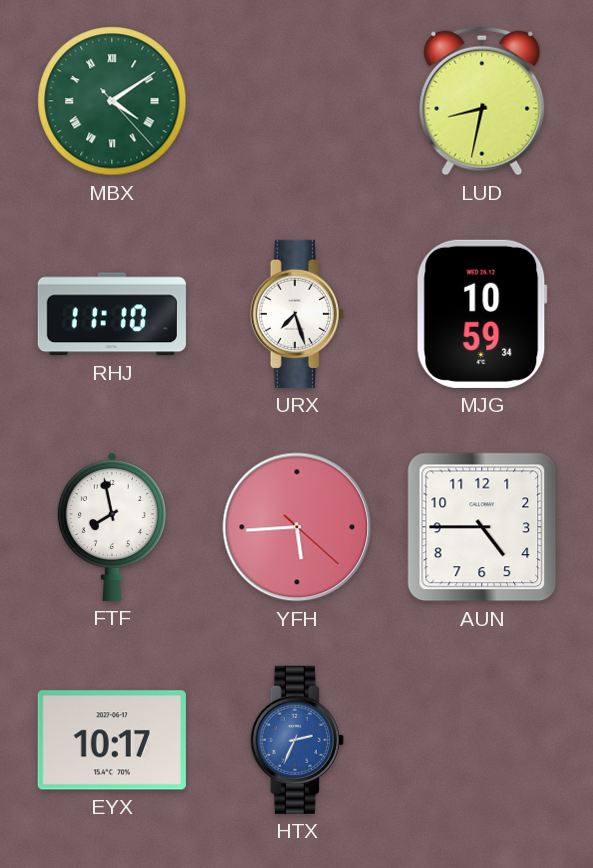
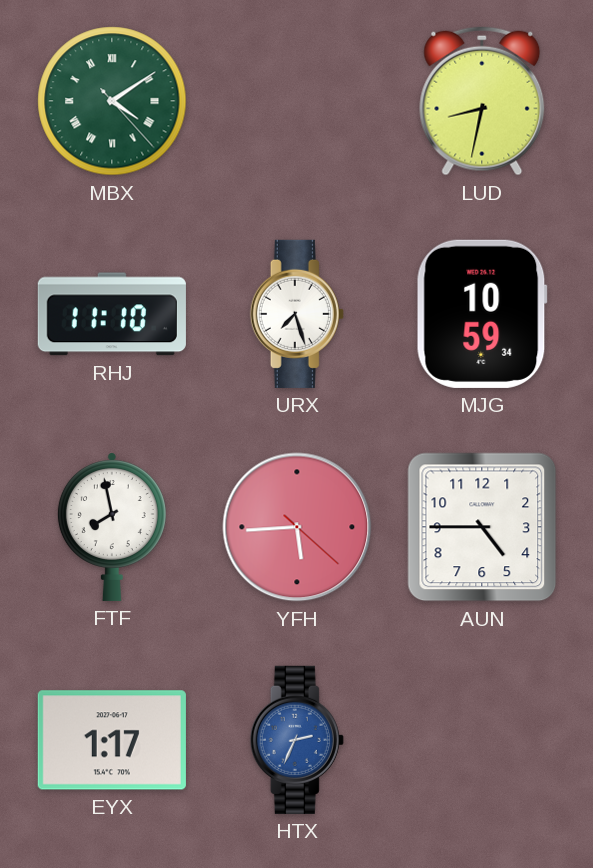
EYX: 10:17 -> 1:17 (112, 740)
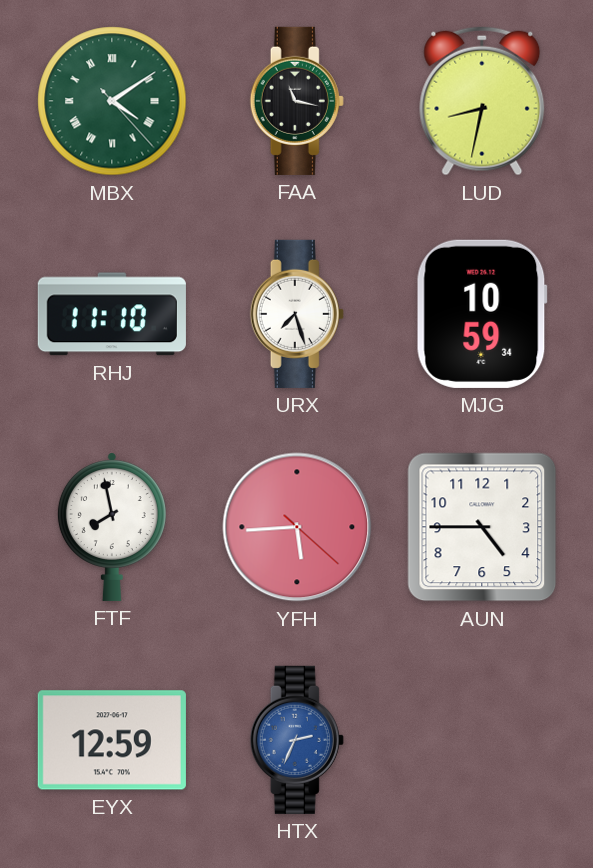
FAA: none -> 11:17 (297, 101)
EYX: 1:17 -> 12:59 (112, 740)
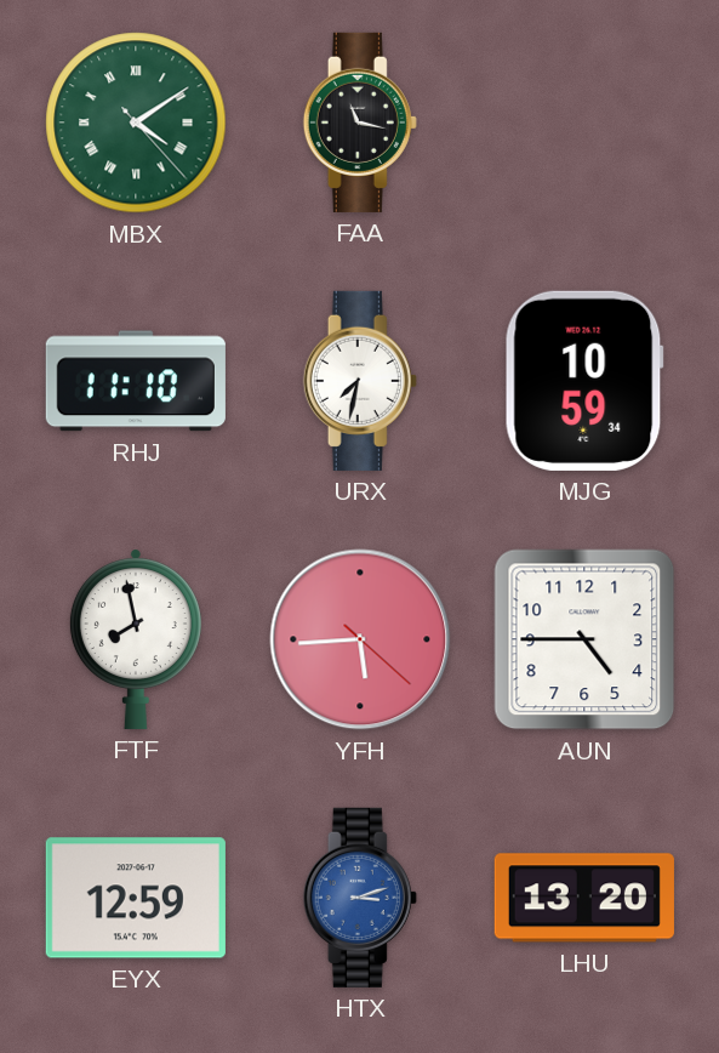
LUD: 8:32 -> none (482, 101)
URX: 7:27 -> 7:32 (360, 381)
HTX: 2:34 -> 3:12 (360, 898)
LHU: none -> 13:20 (584, 898)
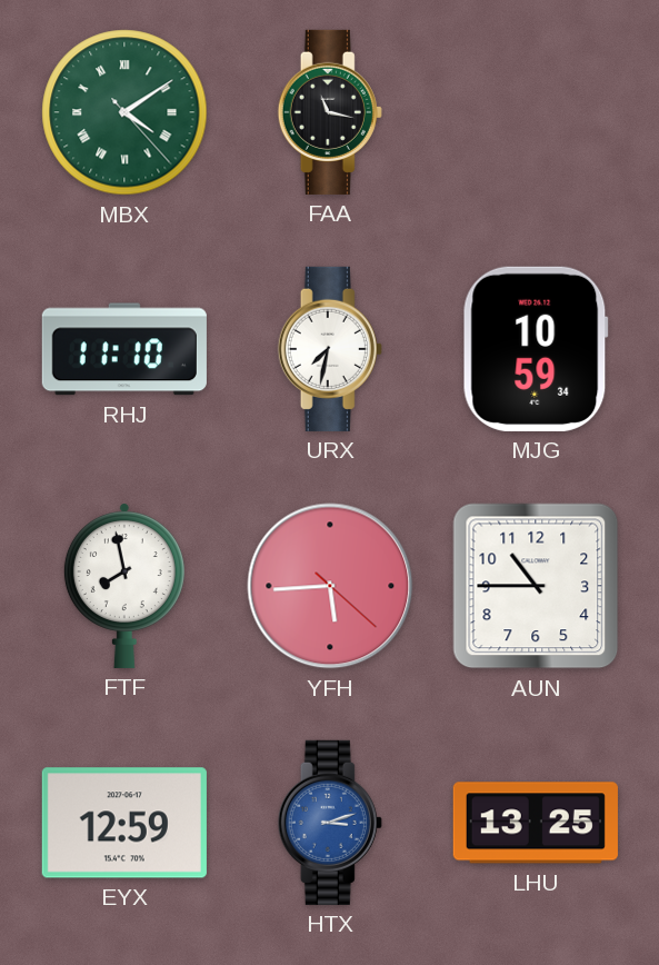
AUN: 4:45 -> 10:45 (536, 586)
LHU: 13:20 -> 13:25 (536, 823)
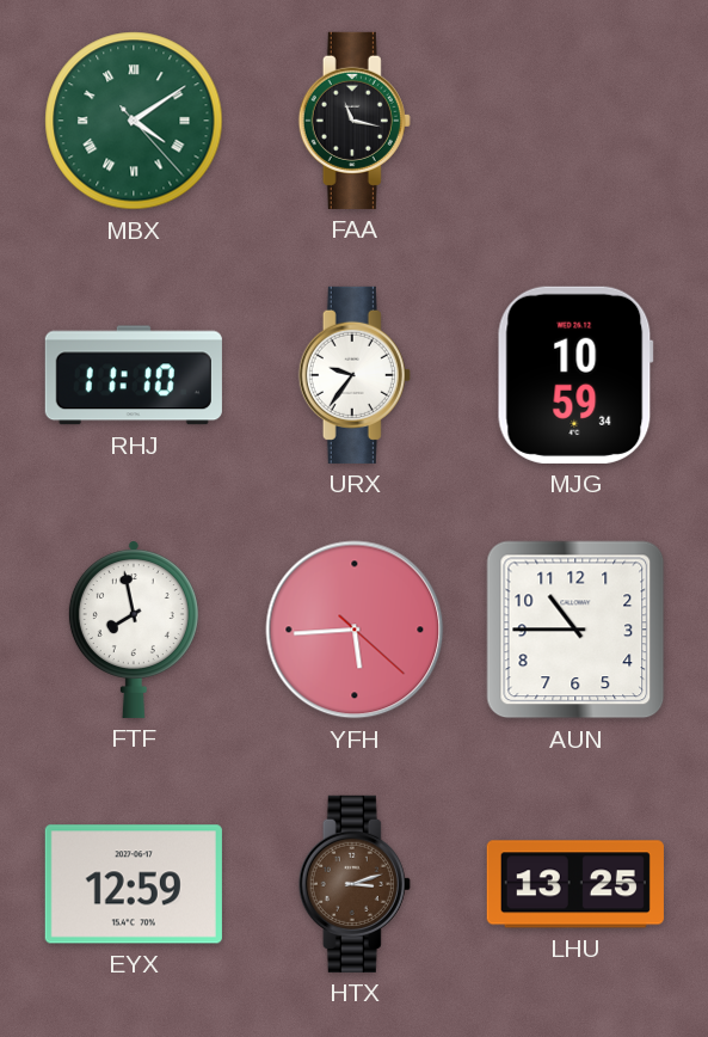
URX: 7:32 -> 9:36 (355, 375)
HTX dial: blue -> brown (355, 884)
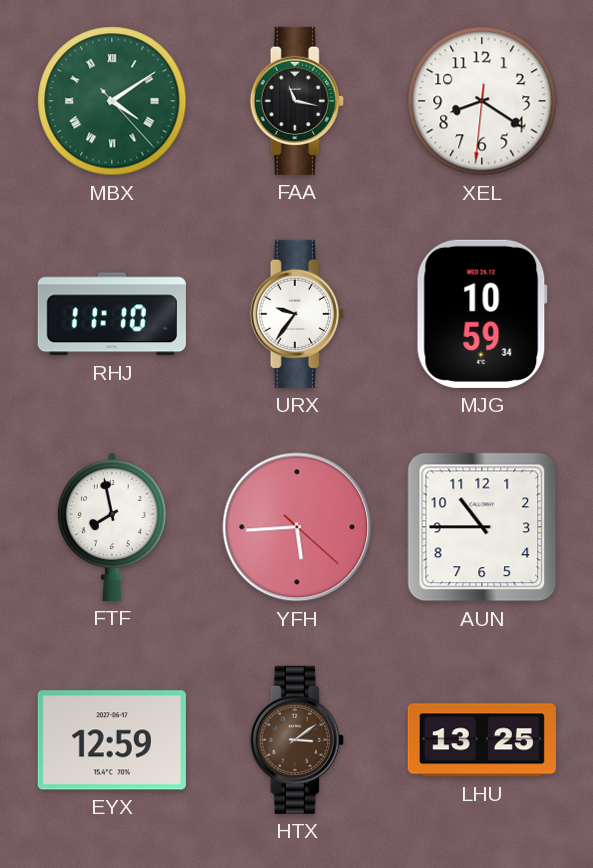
XEL: none -> 8:20 (482, 101)
HTX: 3:12 -> 3:09 (297, 740)
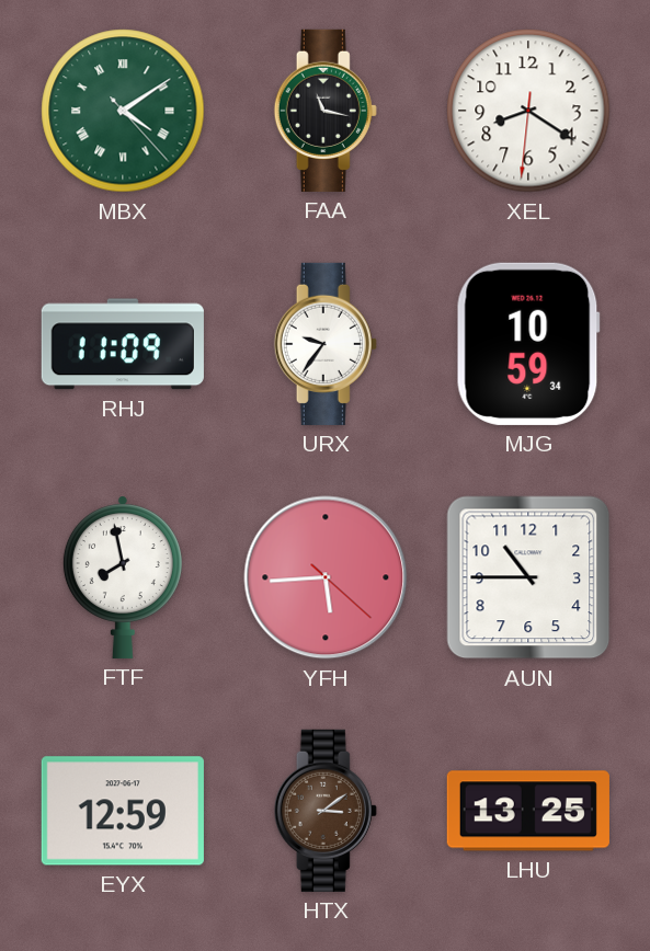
RHJ: 11:10 -> 11:09 (123, 344)
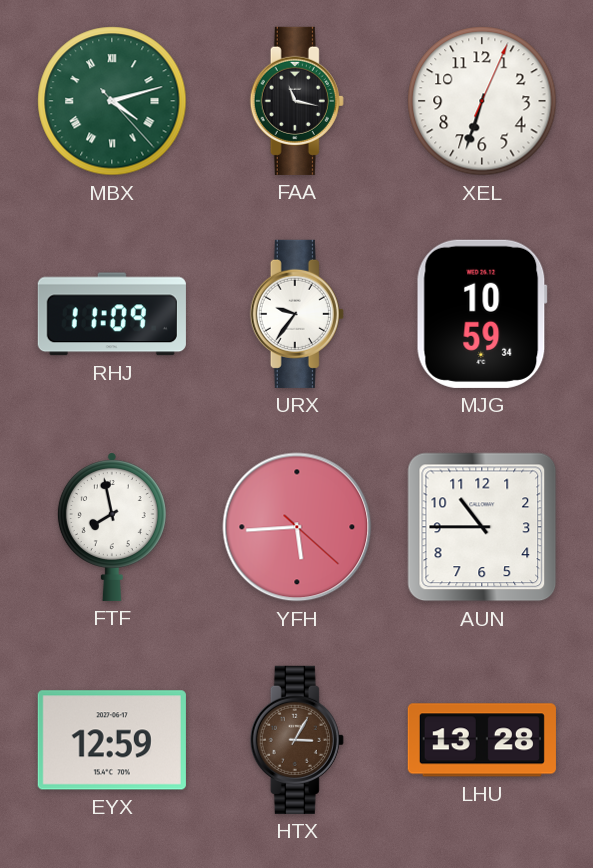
MBX: 4:09 -> 4:12 (112, 101)
XEL: 8:20 -> 6:33 (482, 101)
HTX: 3:09 -> 3:05 (297, 740)
LHU: 13:25 -> 13:28 (482, 740)
